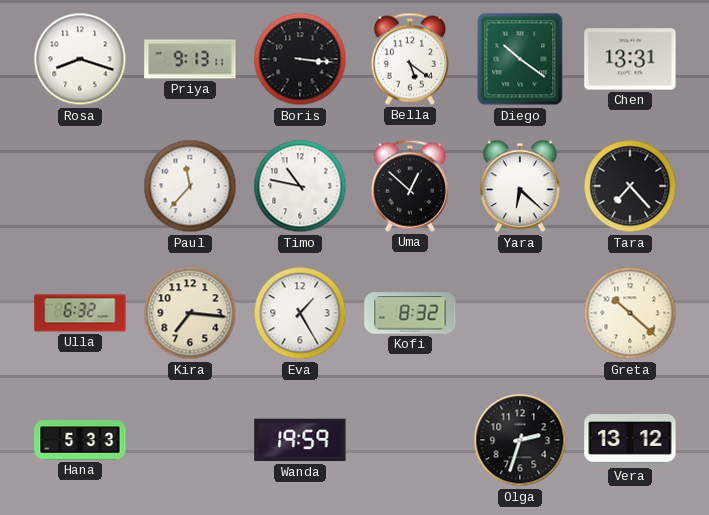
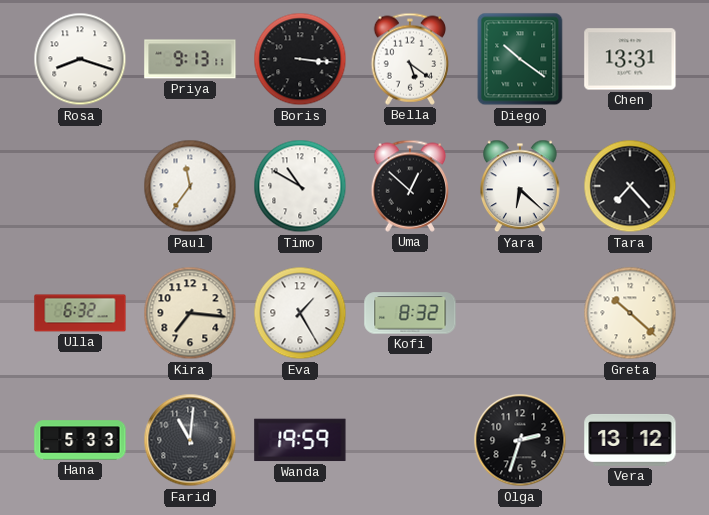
Paul: 11:37 -> 11:36 (190, 186)
Timo: 10:47 -> 10:50 (300, 186)
Farid: none -> 11:01 (190, 440)
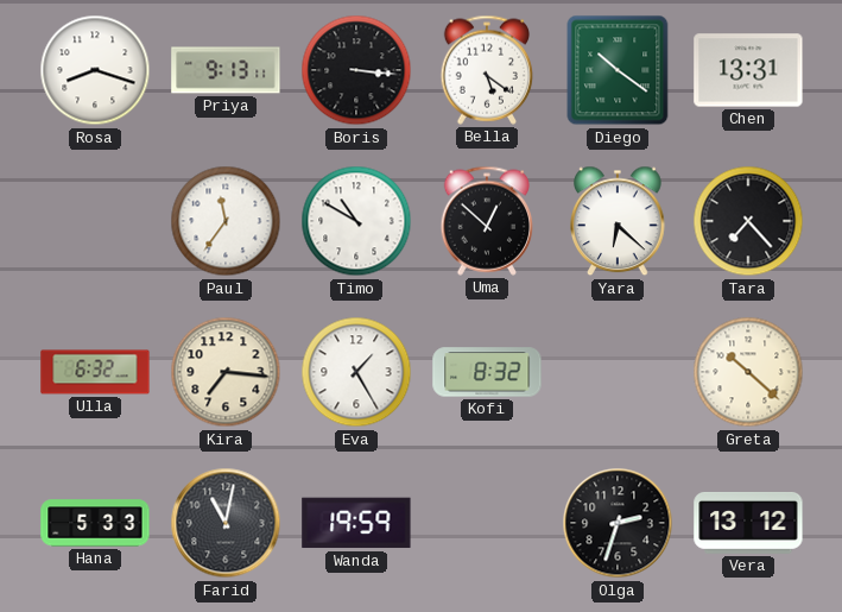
Farid: 11:01 -> 11:02 (226, 523)
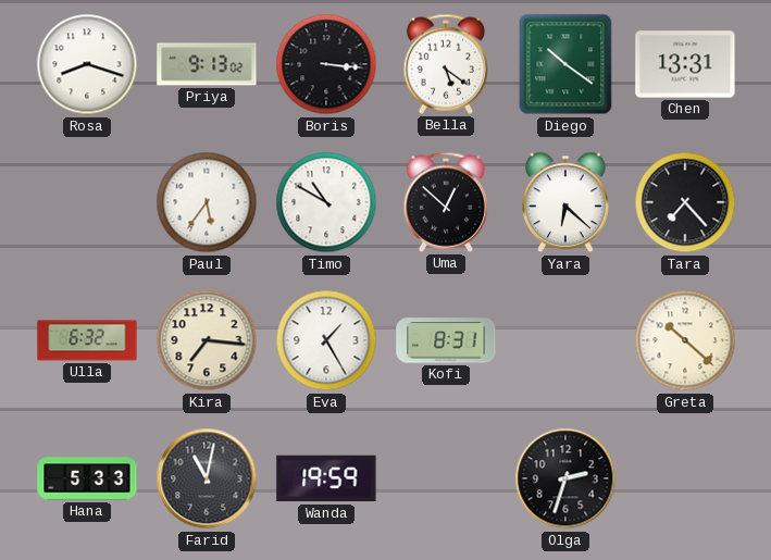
Priya: 9:13:11 -> 9:13:02 (207, 64)
Paul: 11:36 -> 5:36 (207, 202)
Kofi: 8:32 -> 8:31 (446, 340)
Vera: 13:12 -> none (748, 523)
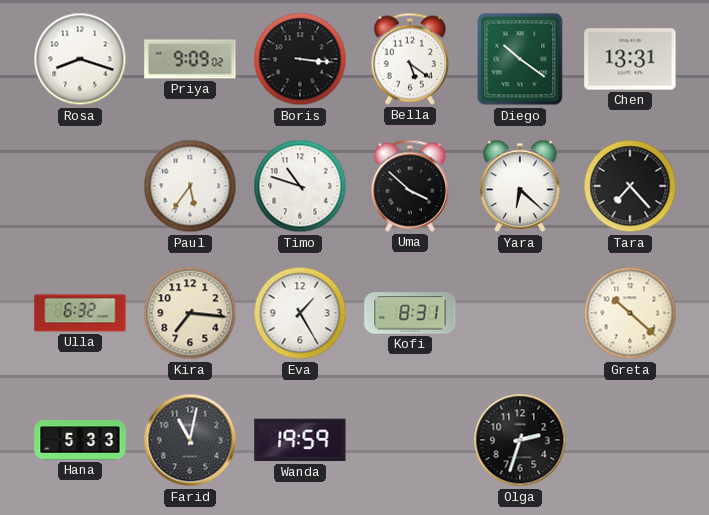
Priya: 9:13 -> 9:09 (190, 59)
Timo: 10:50 -> 10:48 (300, 186)
Uma: 12:52 -> 3:52 (409, 186)
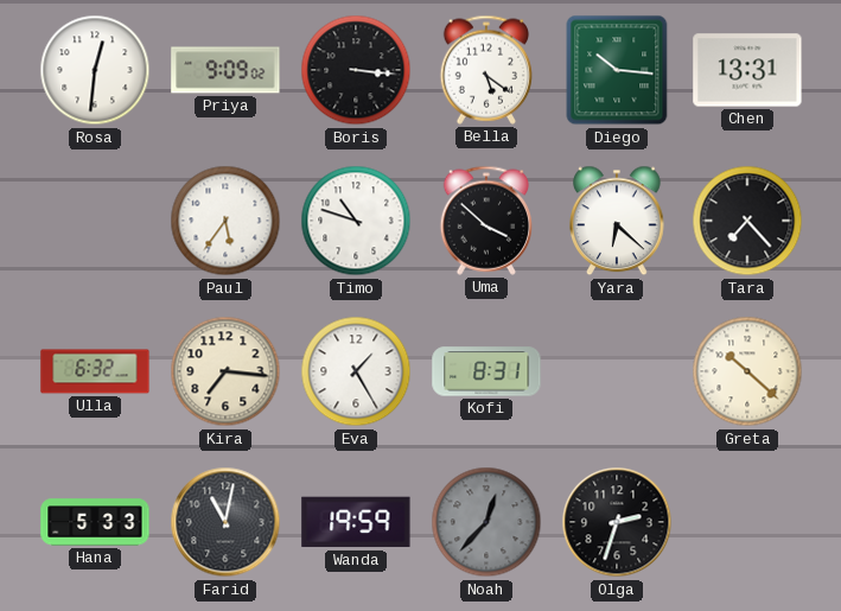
Rosa: 8:18 -> 12:31 (95, 70)
Diego: 10:21 -> 10:16 (617, 70)
Noah: none -> 12:37 (486, 522)
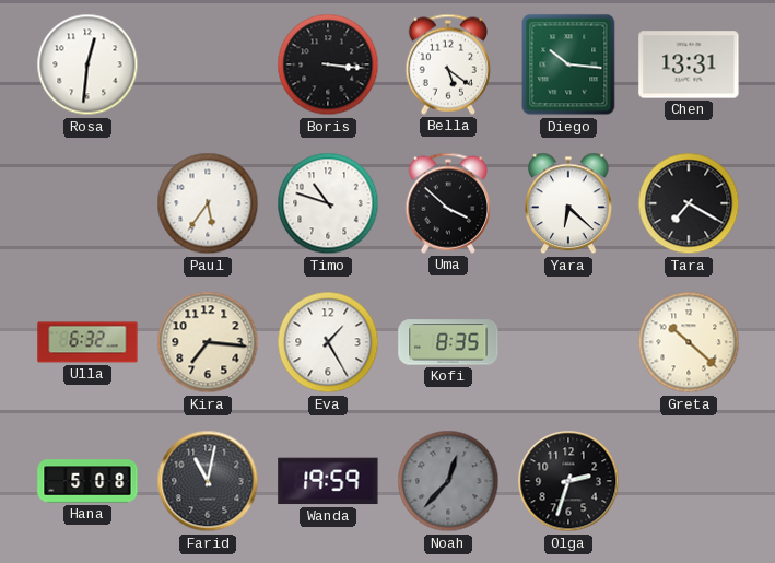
Priya: 9:09 -> none (225, 70)
Tara: 7:23 -> 7:20 (689, 203)
Kofi: 8:31 -> 8:35 (448, 342)
Hana: 5:33 -> 5:08 (87, 481)
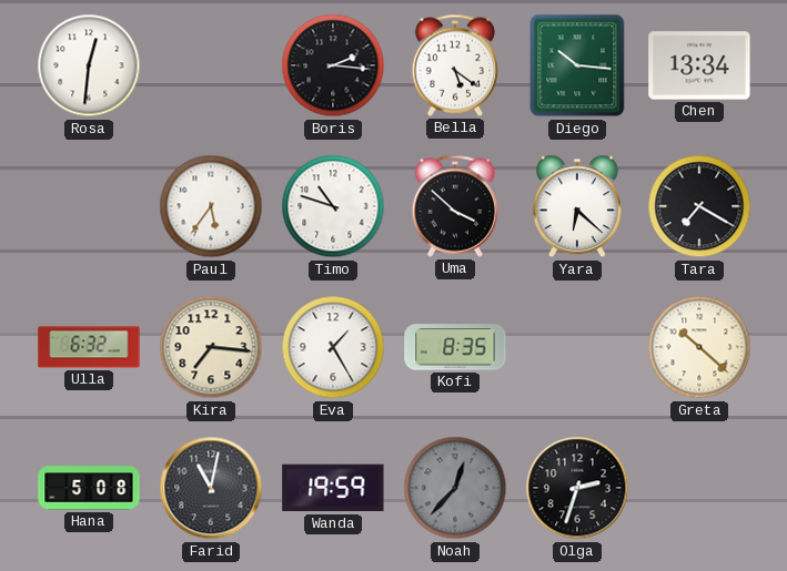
Boris: 3:16 -> 2:16 (333, 65)
Chen: 13:31 -> 13:34 (699, 65)
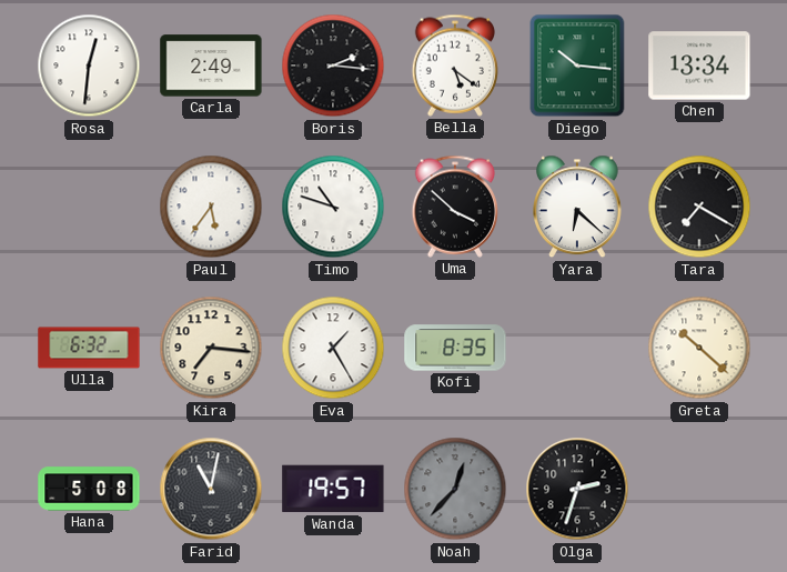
Carla: none -> 2:49 (211, 66)
Wanda: 19:59 -> 19:57 (333, 489)
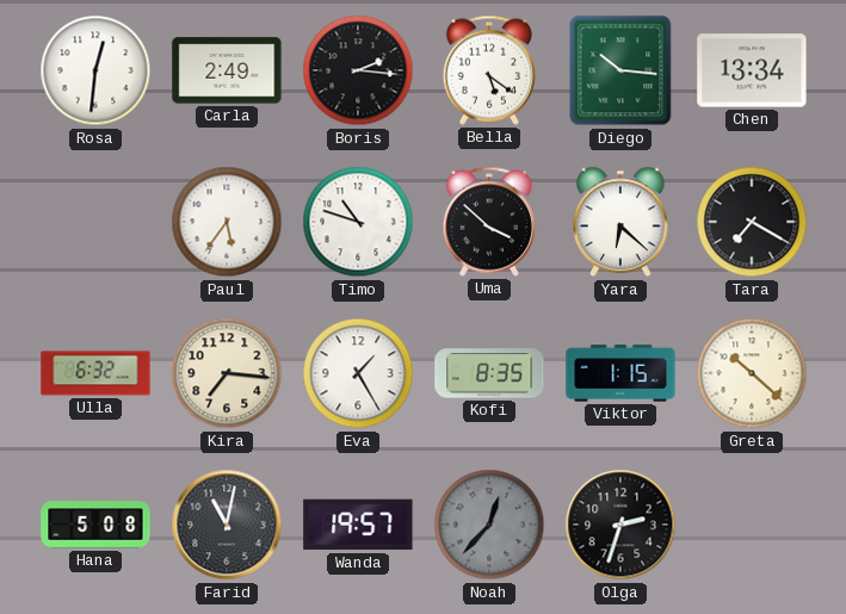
Viktor: none -> 1:15 (620, 373)
